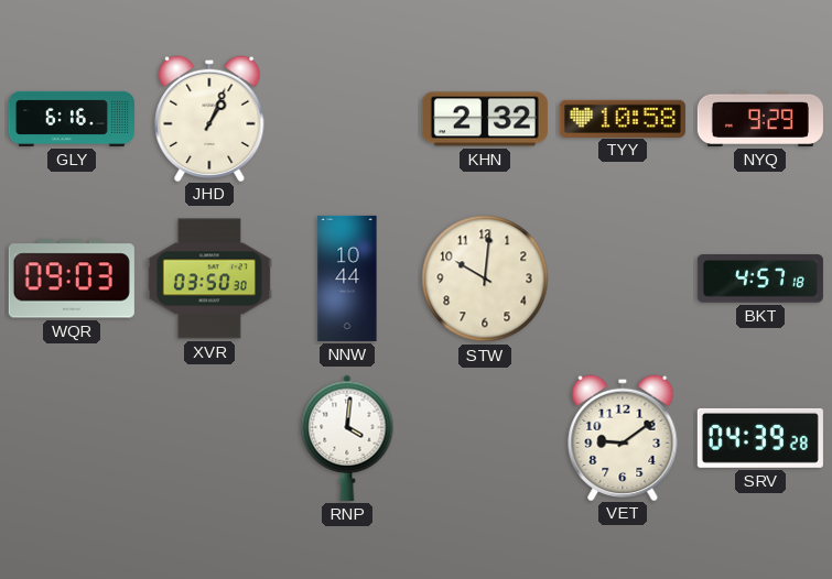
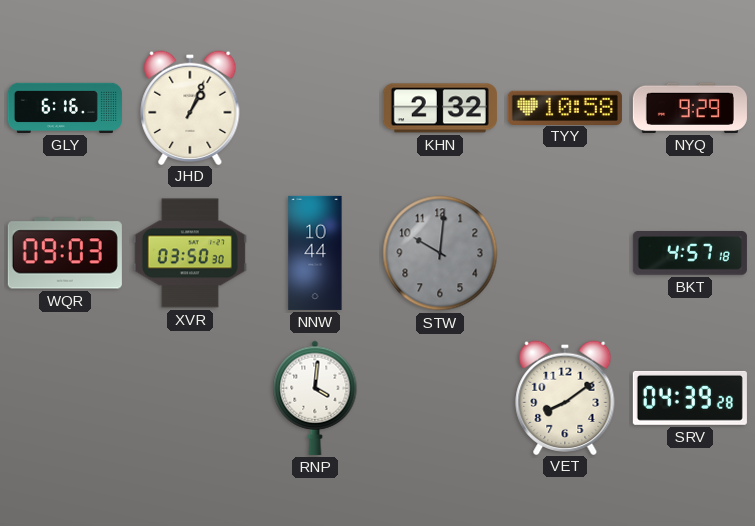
STW dial: cream -> grey (440, 253)
VET: 9:09 -> 8:09 (565, 397)
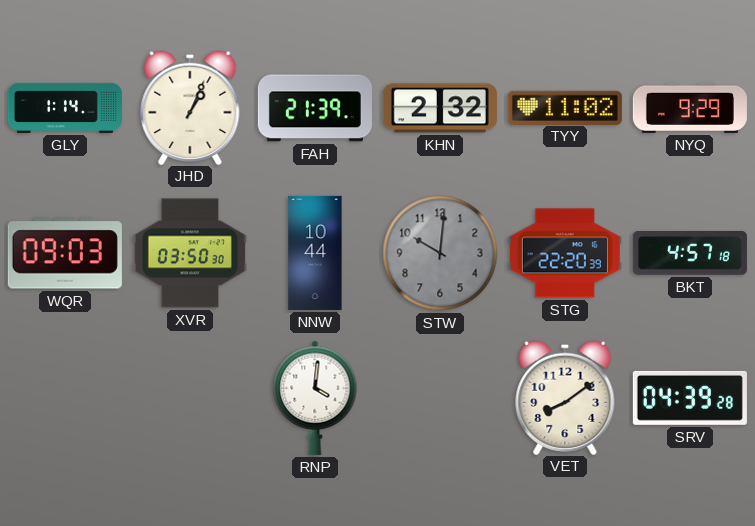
GLY: 6:16 -> 1:14 (65, 108)
FAH: none -> 21:39 (315, 108)
TYY: 10:58 -> 11:02 (565, 107)
STG: none -> 22:20 (565, 253)
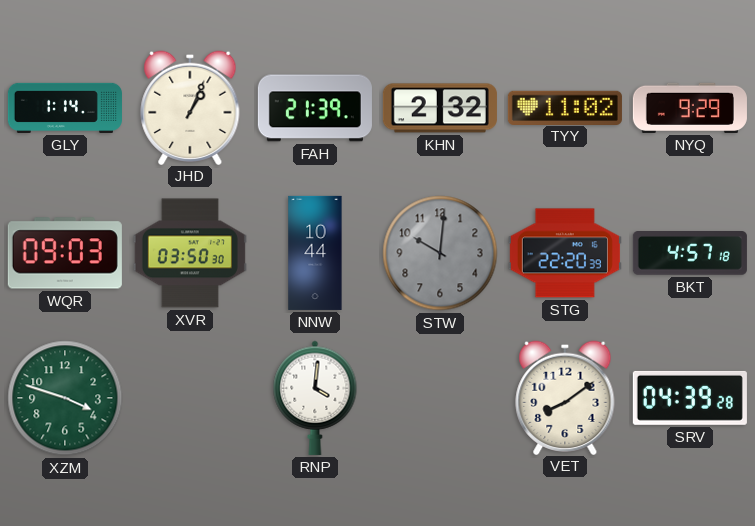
XZM: none -> 3:48 (65, 398)
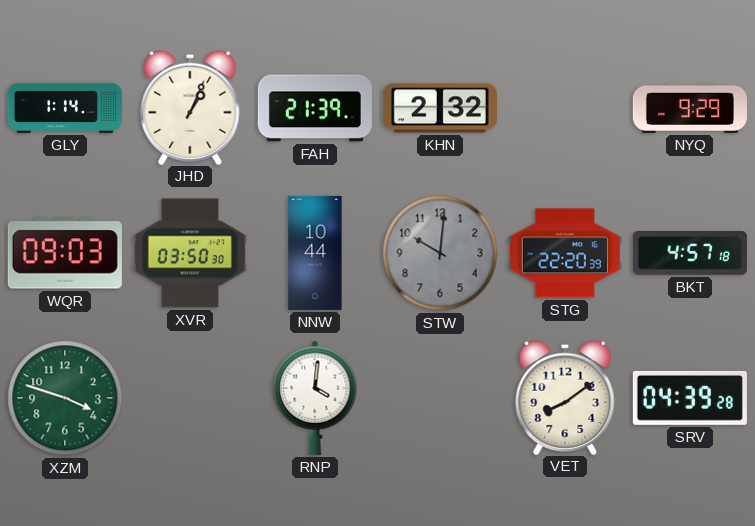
TYY: 11:02 -> none (565, 107)
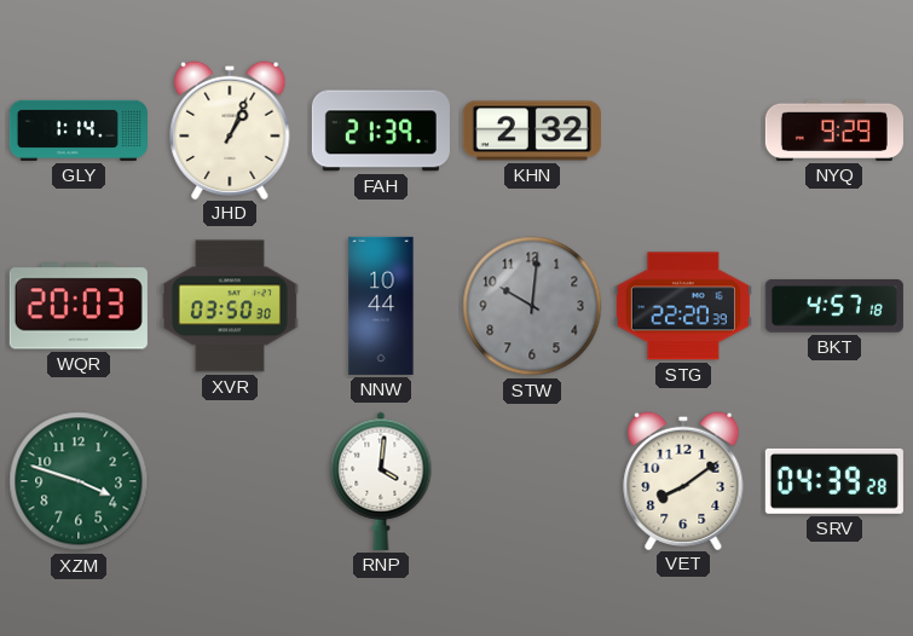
WQR: 09:03 -> 20:03 (79, 306)
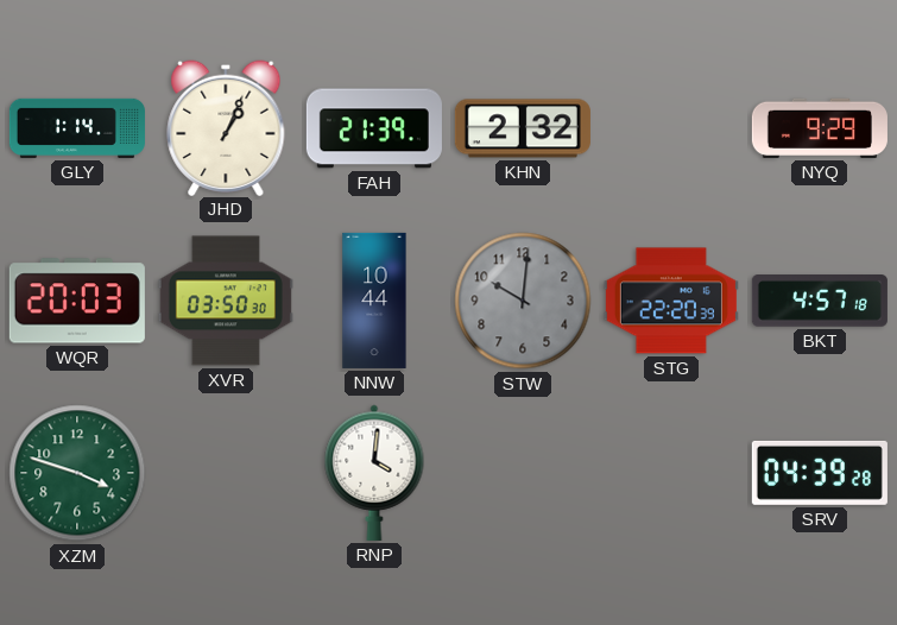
VET: 8:09 -> none (683, 480)
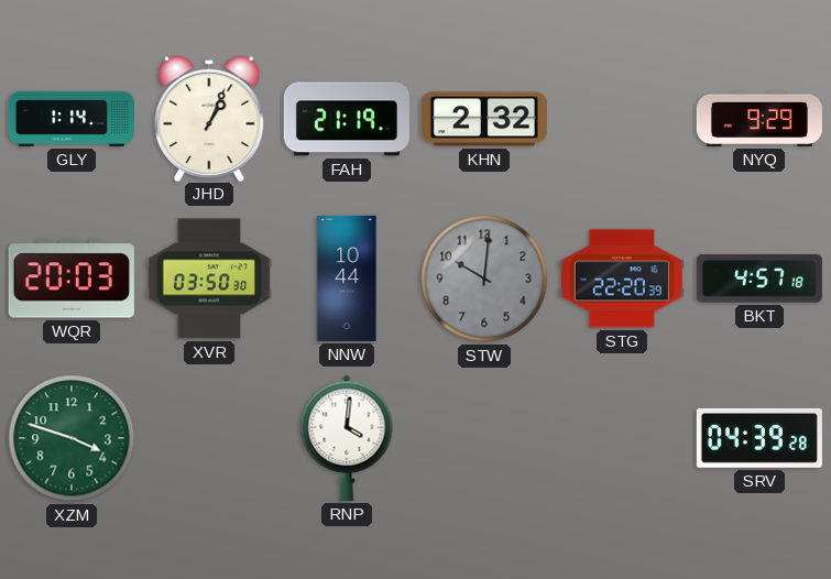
FAH: 21:39 -> 21:19 (347, 119)
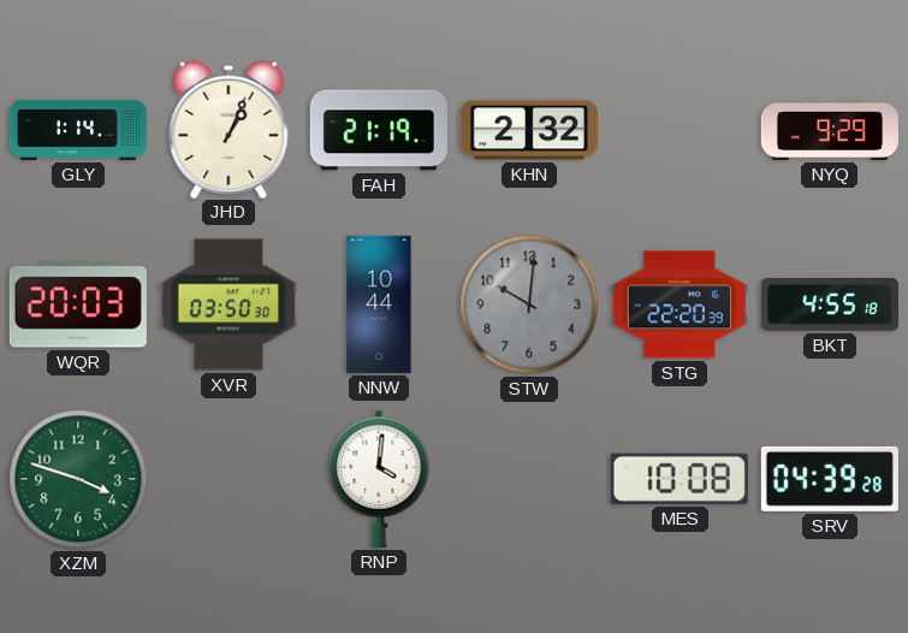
BKT: 4:57 -> 4:55 (830, 306)
MES: none -> 10:08 (679, 479)
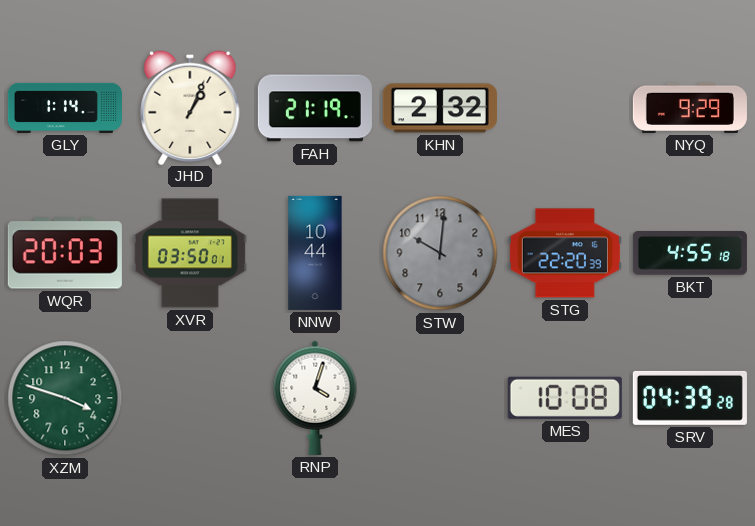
XVR: 03:50:30 -> 03:50:01 (190, 253)
RNP: 4:01 -> 4:03 (315, 398)
